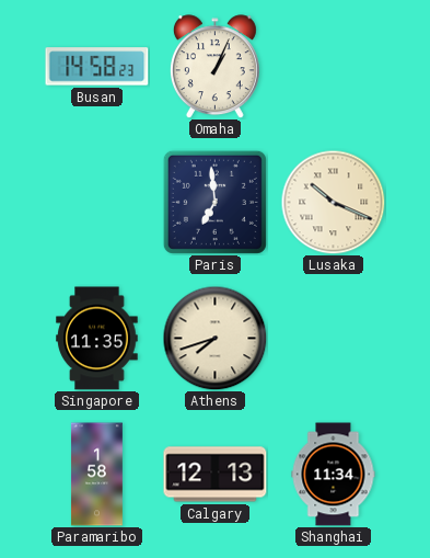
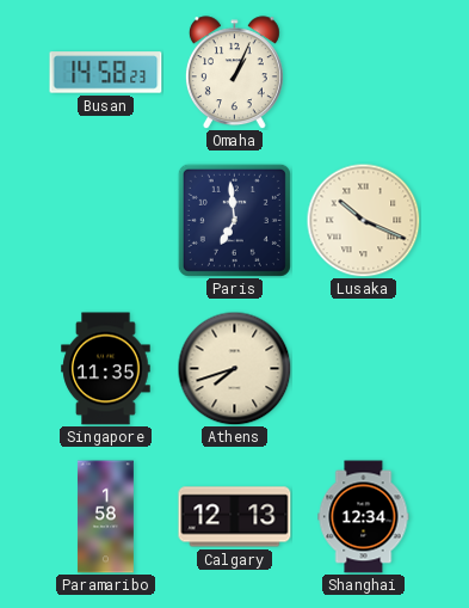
Shanghai: 11:34 -> 12:34 (364, 517)
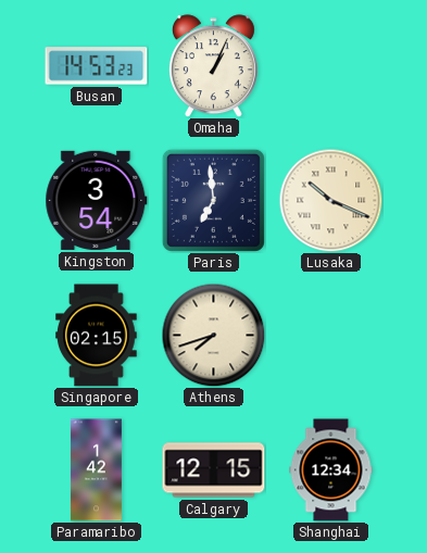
Busan: 14:58 -> 14:53 (97, 66)
Kingston: none -> 3:54 (97, 200)
Singapore: 11:35 -> 02:15 (97, 336)
Paramaribo: 1:58 -> 1:42 (96, 470)
Calgary: 12:13 -> 12:15 (214, 470)
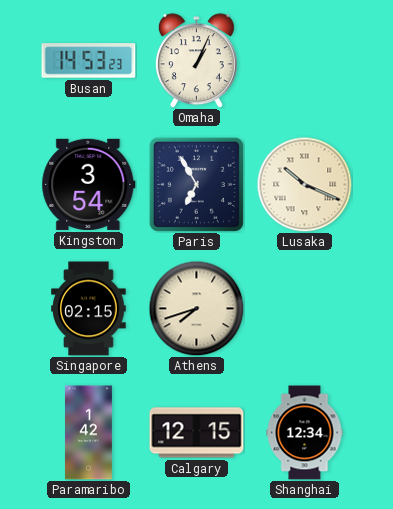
Paris: 6:59 -> 6:55 (196, 184)
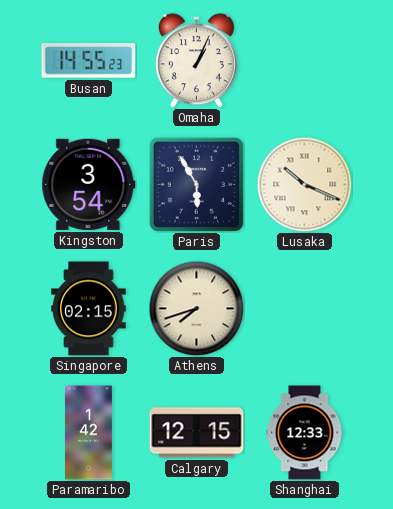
Busan: 14:53 -> 14:55 (89, 61)
Paris: 6:55 -> 5:55 (196, 184)
Shanghai: 12:34 -> 12:33 (305, 433)
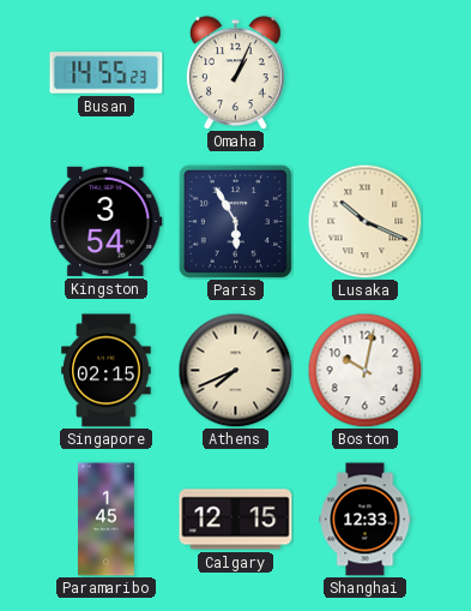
Athens: 7:42 -> 7:41 (235, 370)
Boston: none -> 10:02 (364, 370)
Paramaribo: 1:42 -> 1:45 (105, 520)
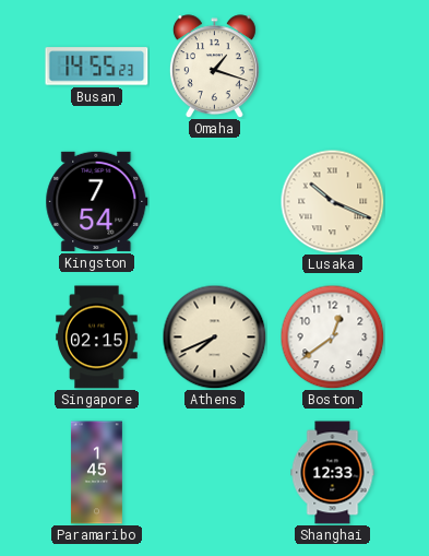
Omaha: 1:04 -> 1:18 (214, 67)
Kingston: 3:54 -> 7:54 (97, 201)
Paris: 5:55 -> none (235, 221)
Boston: 10:02 -> 12:39 (332, 336)
Calgary: 12:15 -> none (236, 520)
